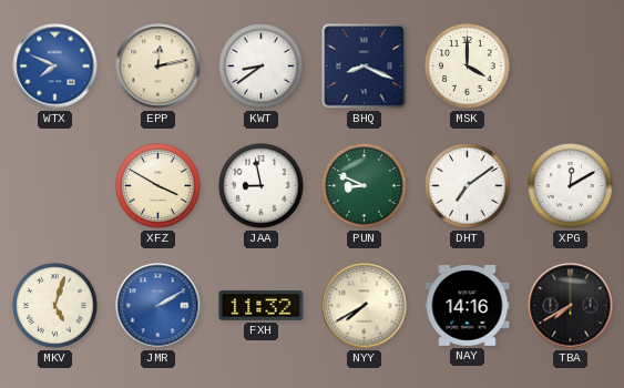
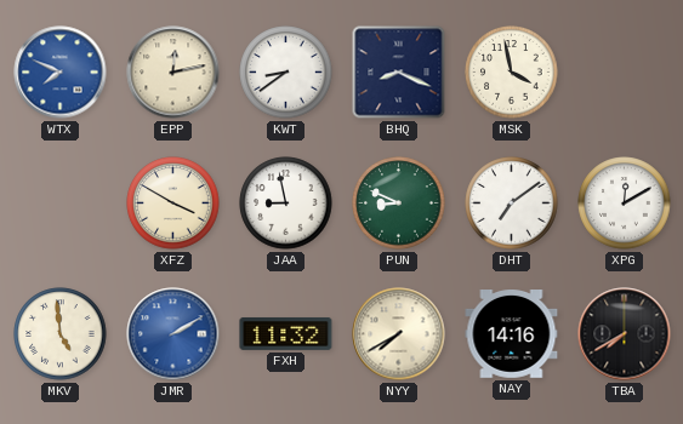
MSK: 4:00 -> 3:58 (512, 73)
MKV: 5:03 -> 4:59 (61, 334)
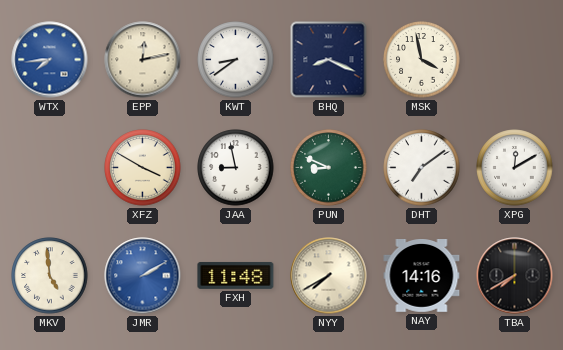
WTX: 7:49 -> 7:44 (50, 60)
FXH: 11:32 -> 11:48 (236, 276)
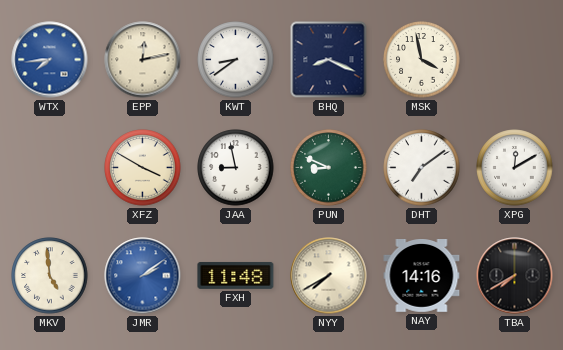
JMR: 2:10 -> 2:09 (143, 276)
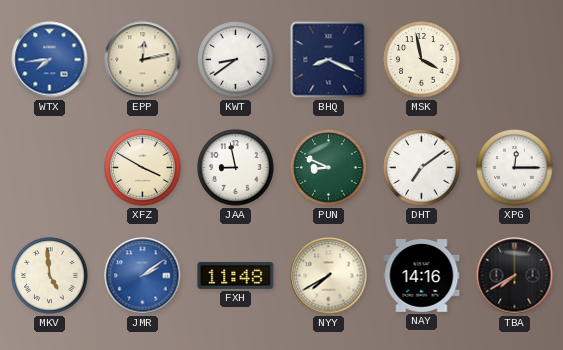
XPG: 12:10 -> 12:15 (515, 168)
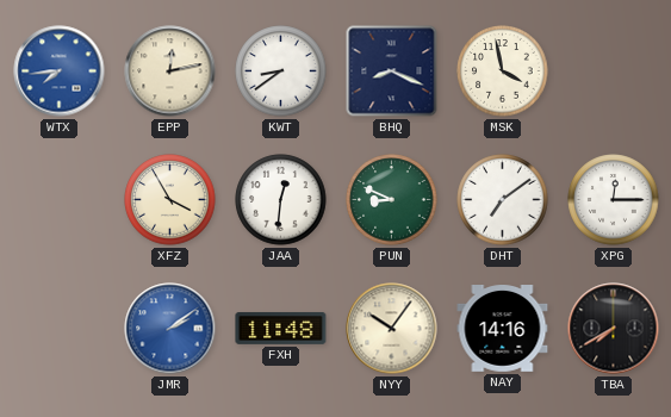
XFZ: 3:50 -> 3:55 (170, 200)
JAA: 8:58 -> 12:31 (281, 200)
MKV: 4:59 -> none (50, 276)
NYY: 7:40 -> 10:06 (392, 329)
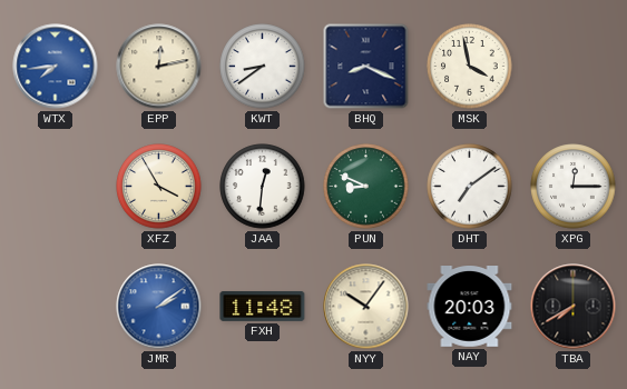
NAY: 14:16 -> 20:03 (470, 307)
